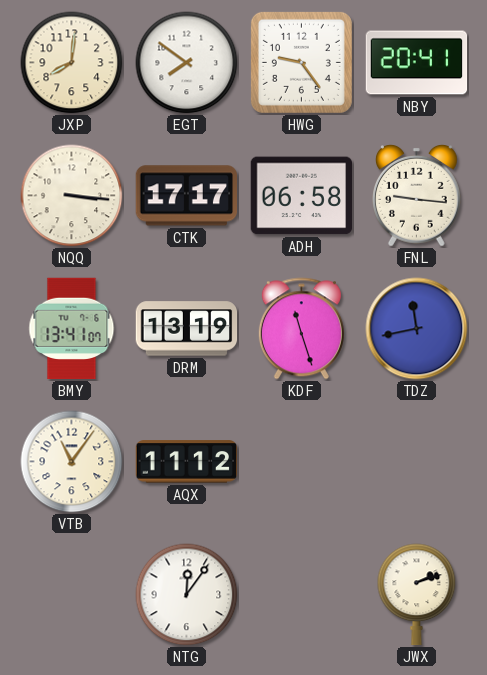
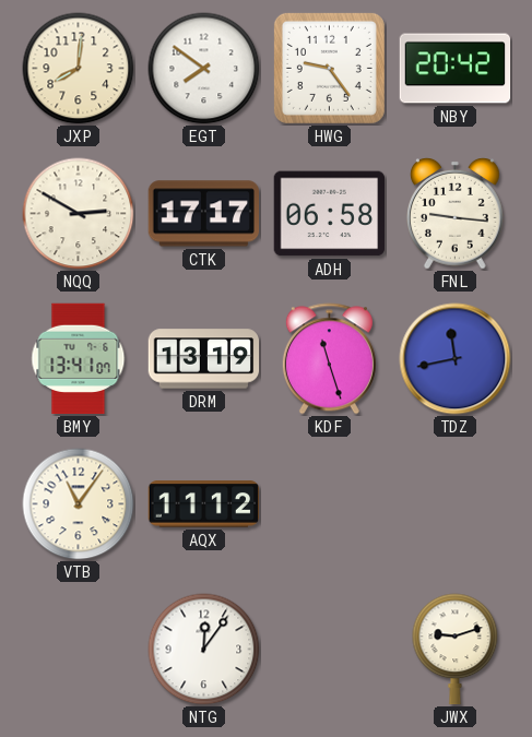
NBY: 20:41 -> 20:42 (456, 69)
NQQ: 3:16 -> 2:50 (79, 214)
JWX: 2:12 -> 9:12 (456, 650)
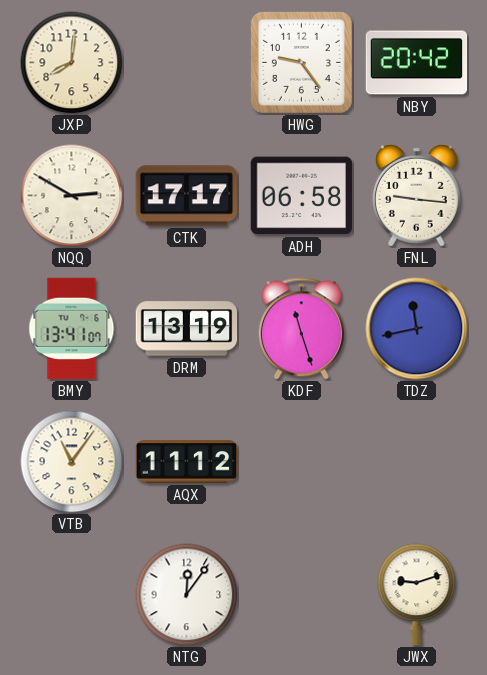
EGT: 7:51 -> none (204, 69)
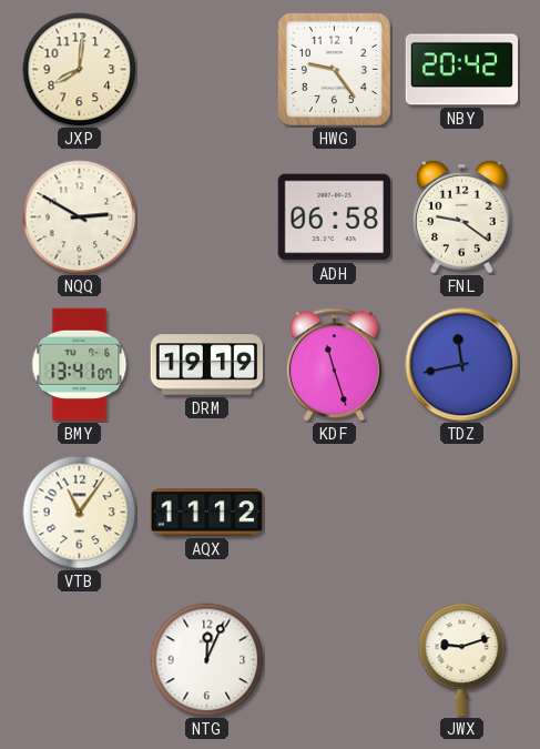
CTK: 17:17 -> none (186, 196)
FNL: 9:16 -> 9:21 (462, 217)
DRM: 13:19 -> 19:19 (207, 365)
NTG: 12:06 -> 12:04 (207, 660)
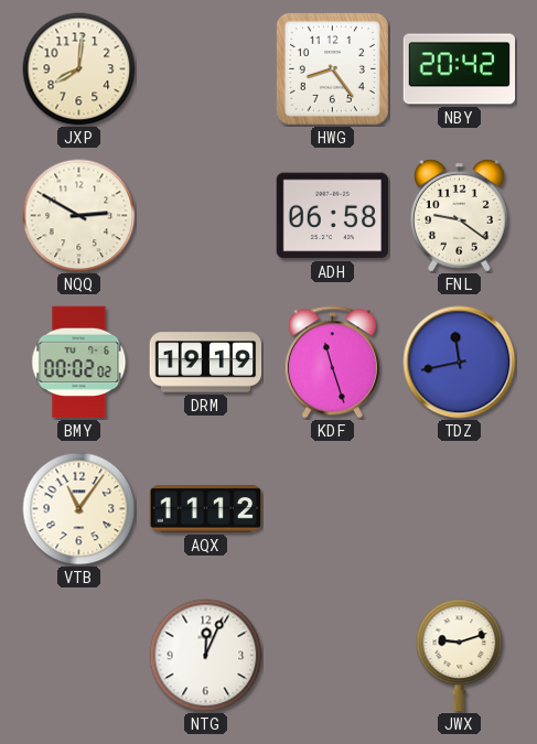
HWG: 9:24 -> 8:24 (332, 68)
BMY: 13:41 -> 00:02 (79, 363)
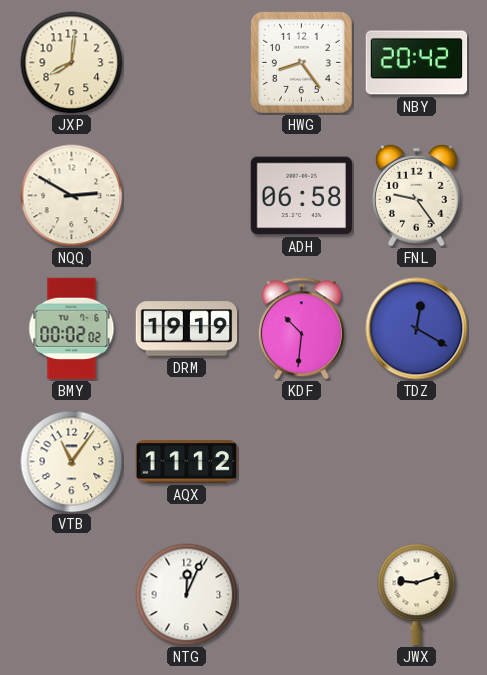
FNL: 9:21 -> 9:24 (417, 196)
KDF: 11:27 -> 10:31 (301, 329)
TDZ: 11:43 -> 12:20 (417, 329)
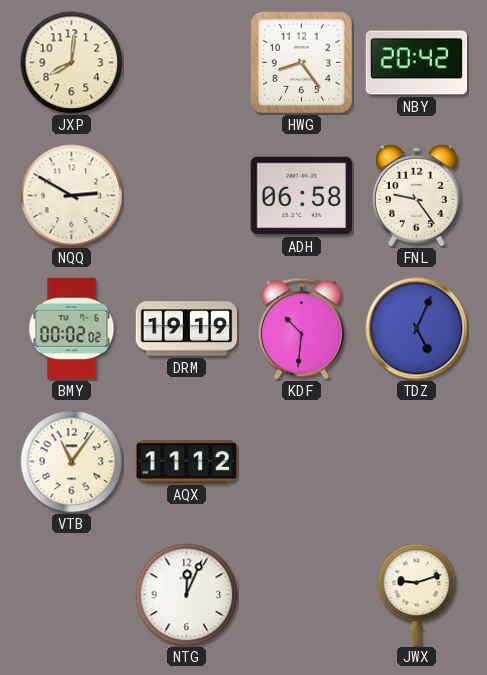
TDZ: 12:20 -> 5:04 (417, 329)
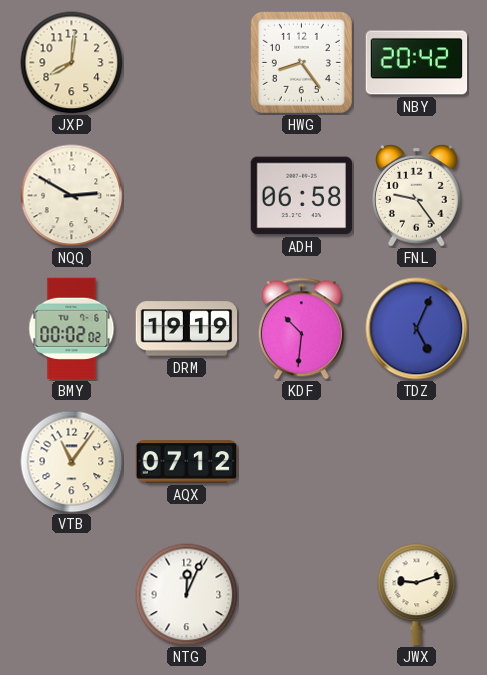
AQX: 11:12 -> 07:12 (187, 462)
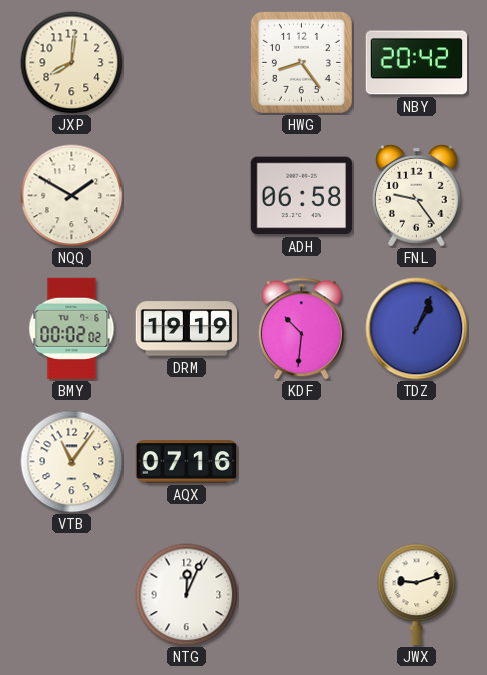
NQQ: 2:50 -> 1:50 (72, 196)
TDZ: 5:04 -> 1:04 (417, 329)
AQX: 07:12 -> 07:16 (187, 462)
